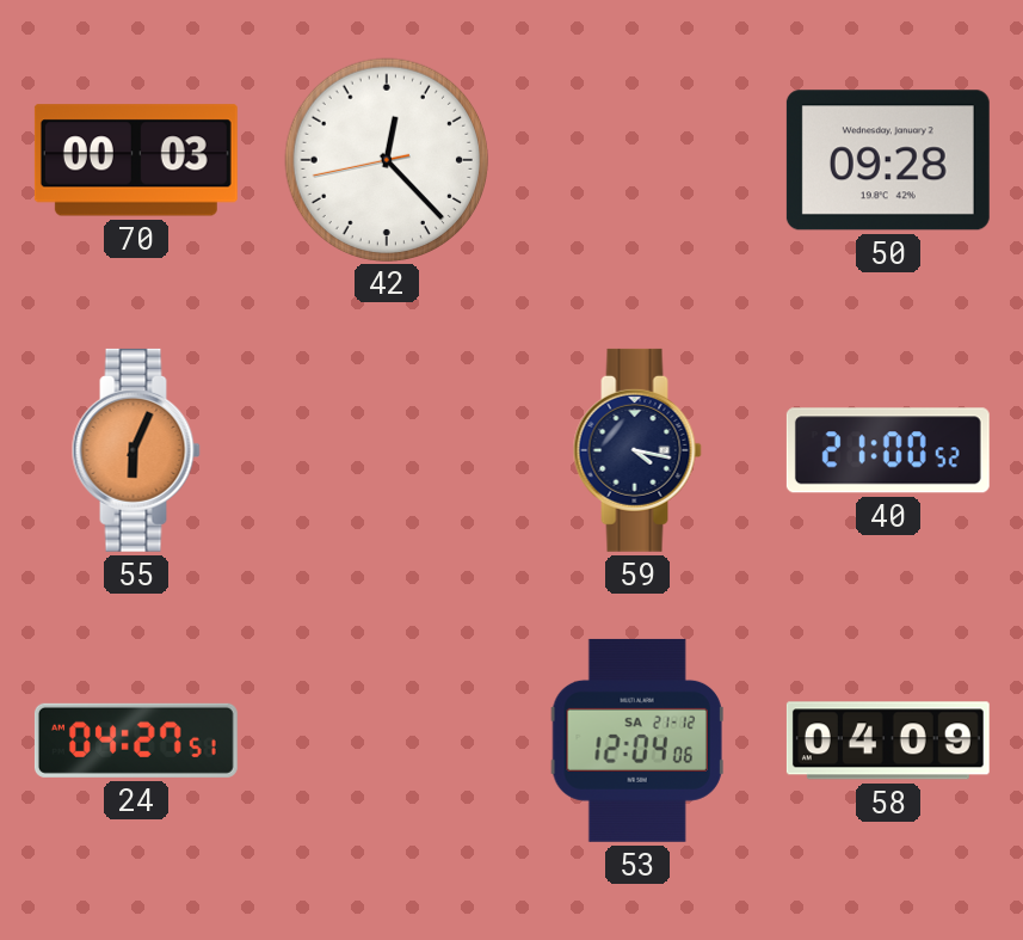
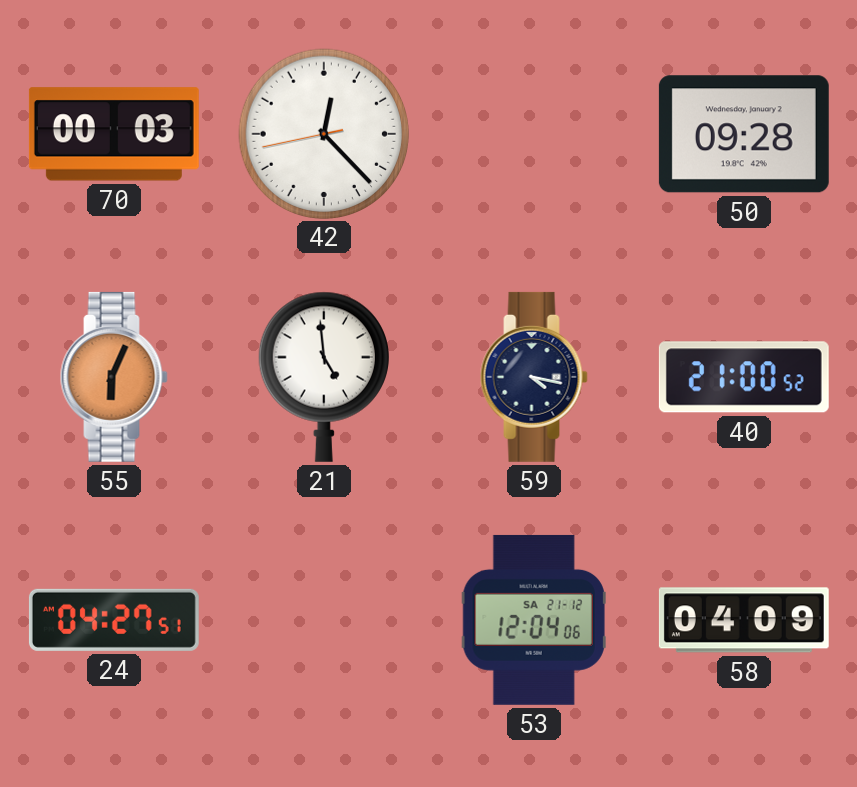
21: none -> 4:59 (324, 377)
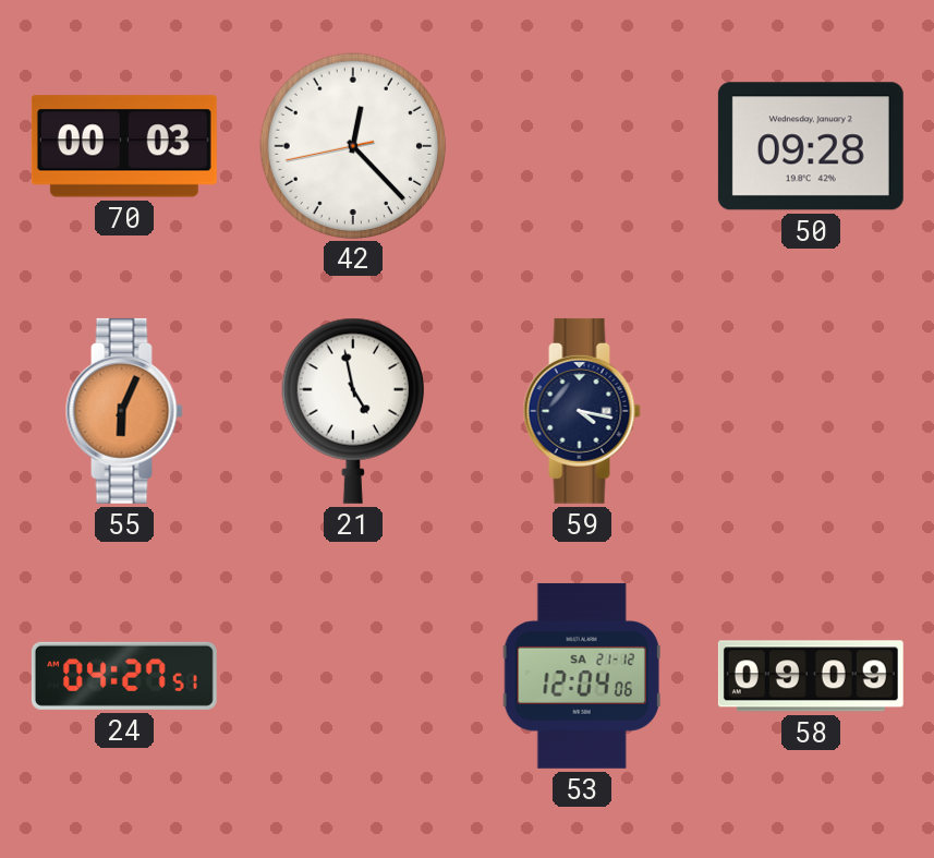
21: 4:59 -> 4:58 (353, 411)
40: 21:00 -> none (744, 377)
58: 04:09 -> 09:09 (811, 676)
